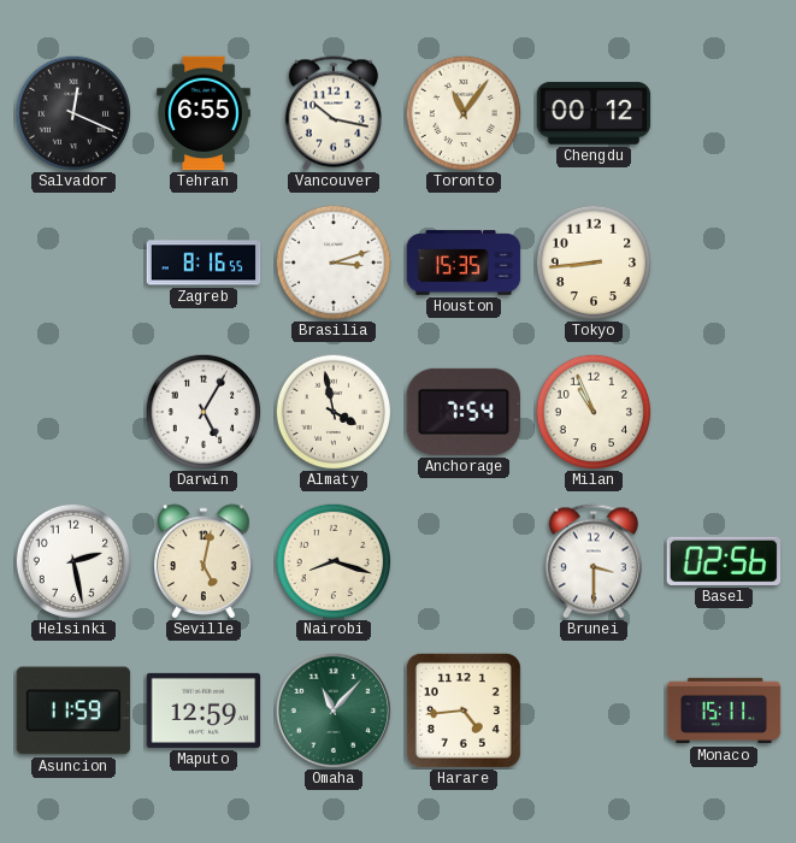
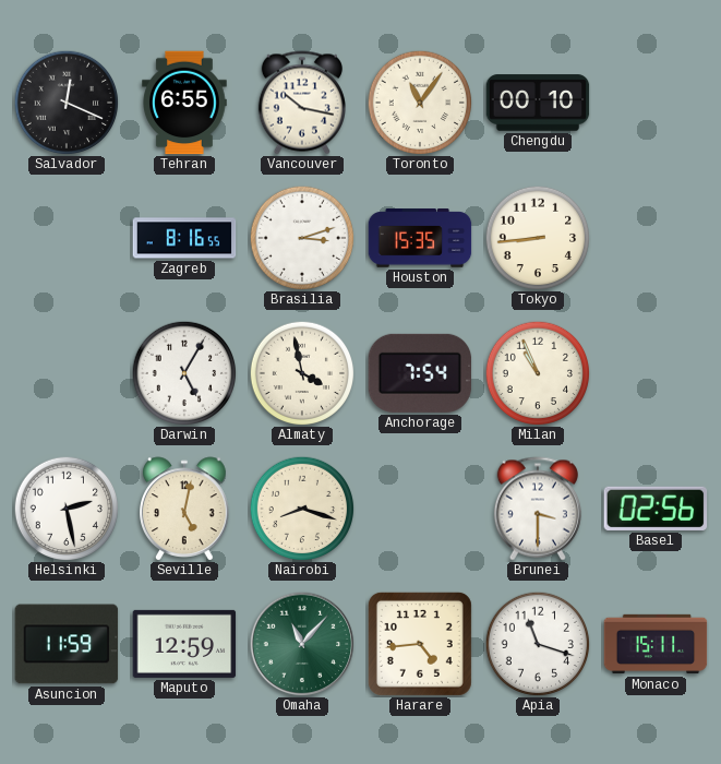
Chengdu: 00:12 -> 00:10 (538, 103)
Apia: none -> 11:18 (538, 644)
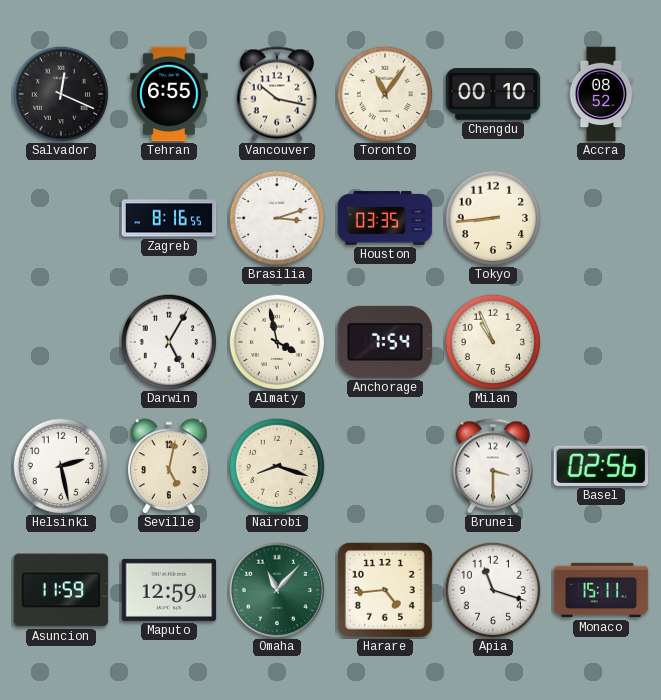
Accra: none -> 08:52 (601, 94)
Houston: 15:35 -> 03:35 (385, 218)
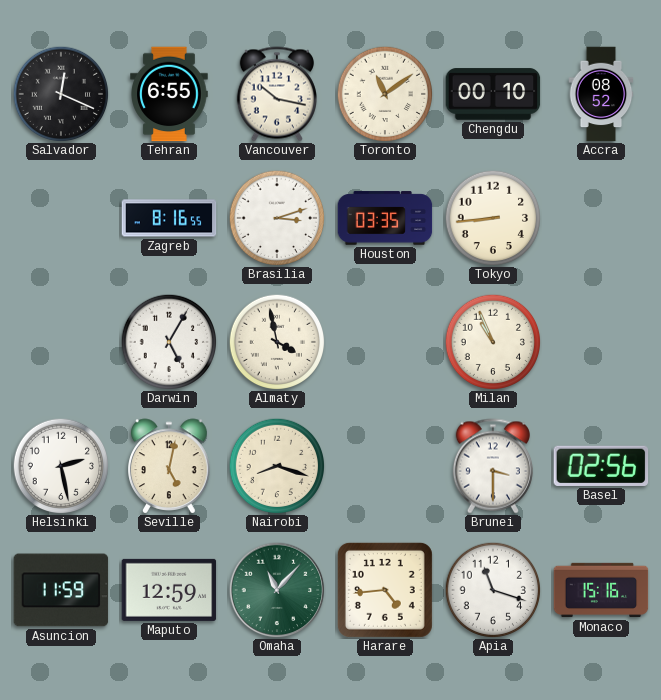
Toronto: 11:06 -> 11:09 (385, 94)
Anchorage: 7:54 -> none (385, 342)
Monaco: 15:11 -> 15:16 (601, 590)
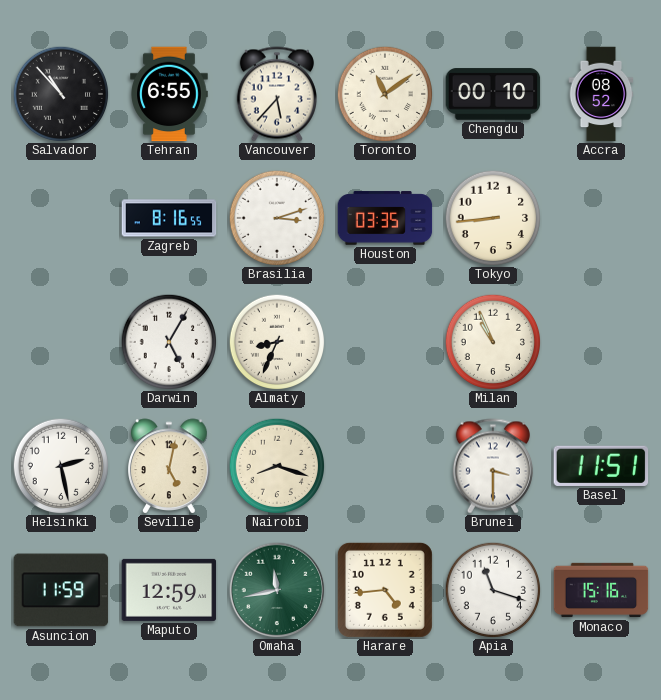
Salvador: 12:19 -> 10:53 (61, 94)
Vancouver: 10:17 -> 5:37 (277, 94)
Almaty: 3:58 -> 8:34 (277, 342)
Basel: 02:56 -> 11:51 (601, 466)
Omaha: 11:07 -> 11:43 (277, 590)
